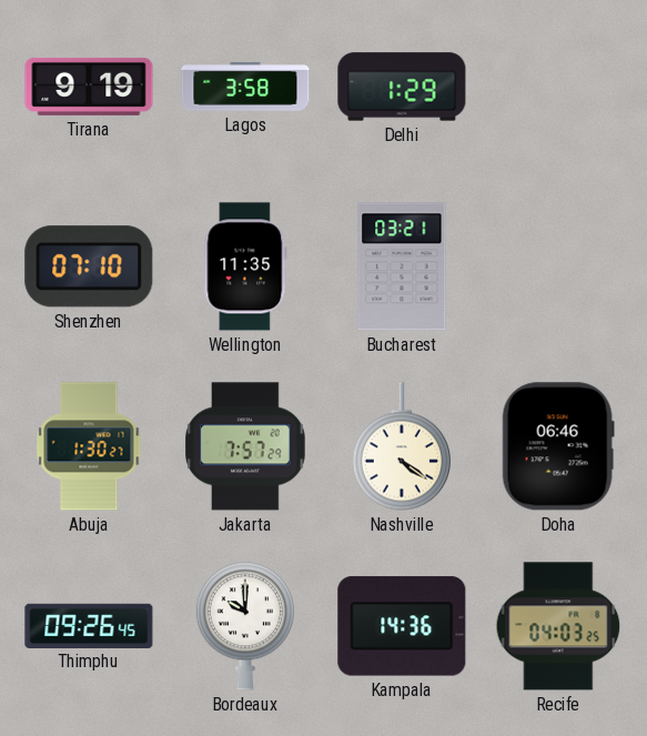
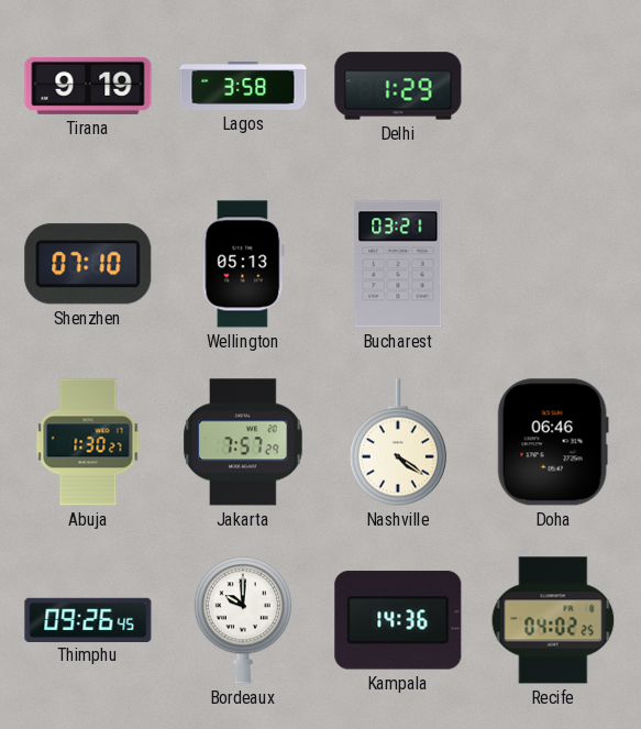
Wellington: 11:35 -> 05:13 (243, 264)
Recife: 04:03 -> 04:02 (553, 620)
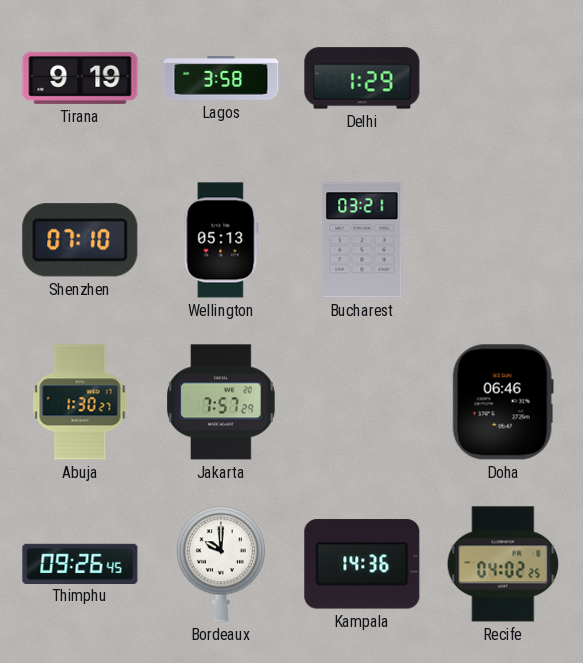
Nashville: 4:21 -> none (398, 442)
